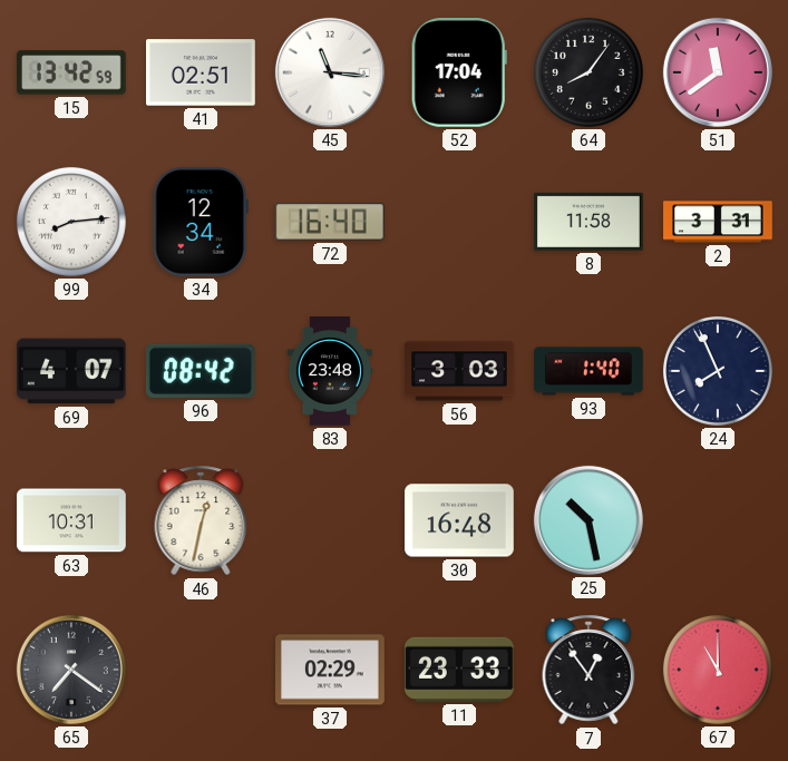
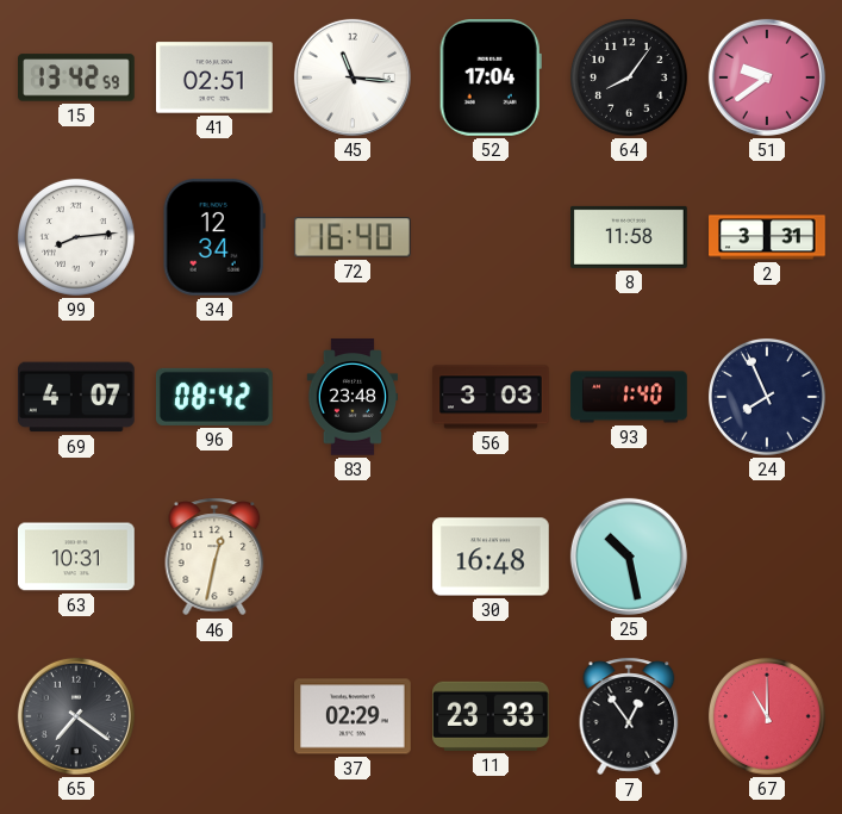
51: 11:39 -> 9:39 (767, 77)
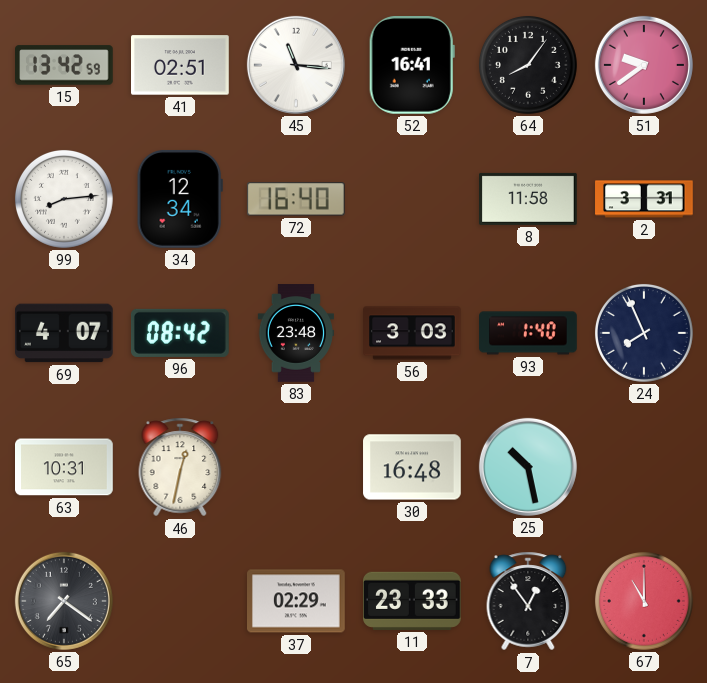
52: 17:04 -> 16:41 (412, 66)
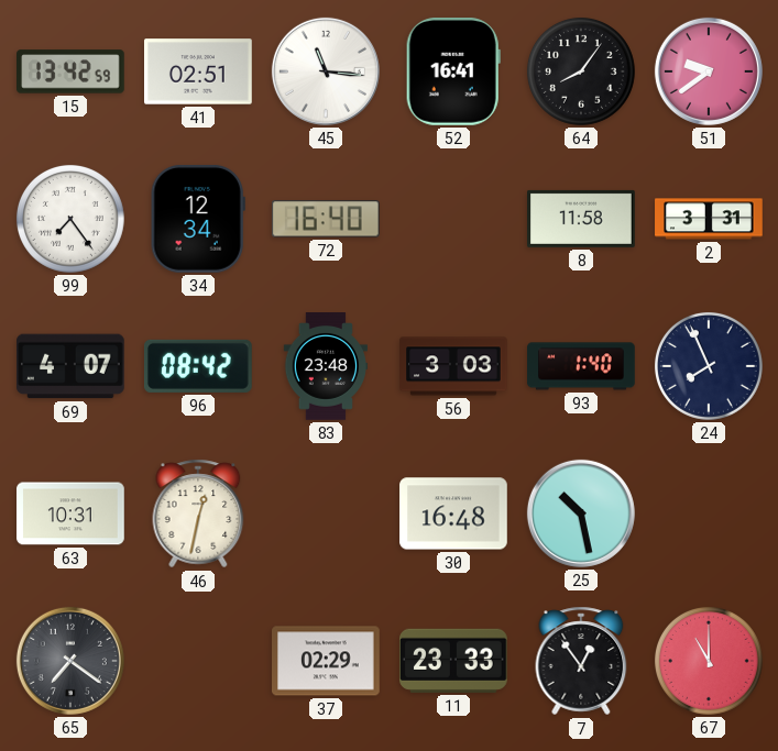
99: 8:14 -> 7:24 (70, 219)
